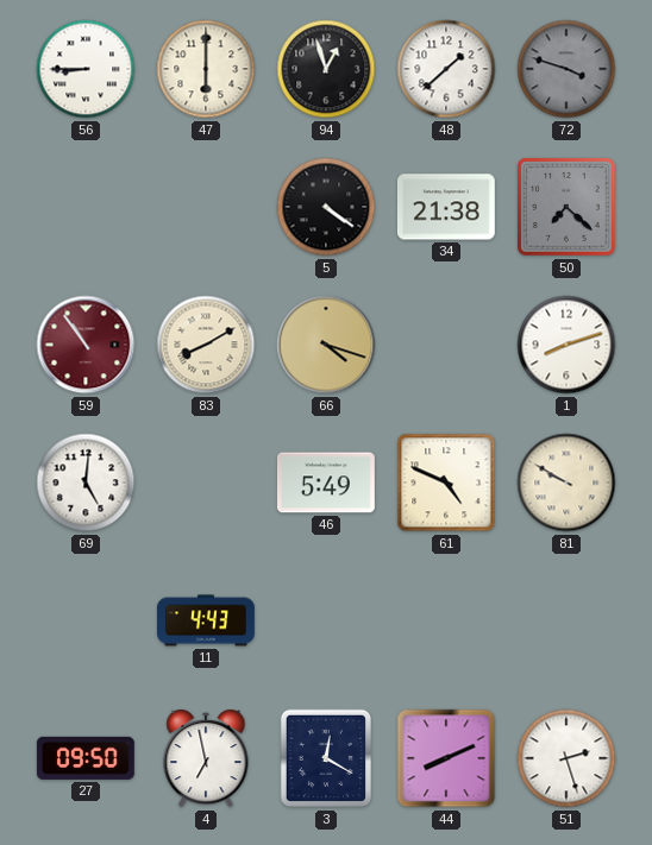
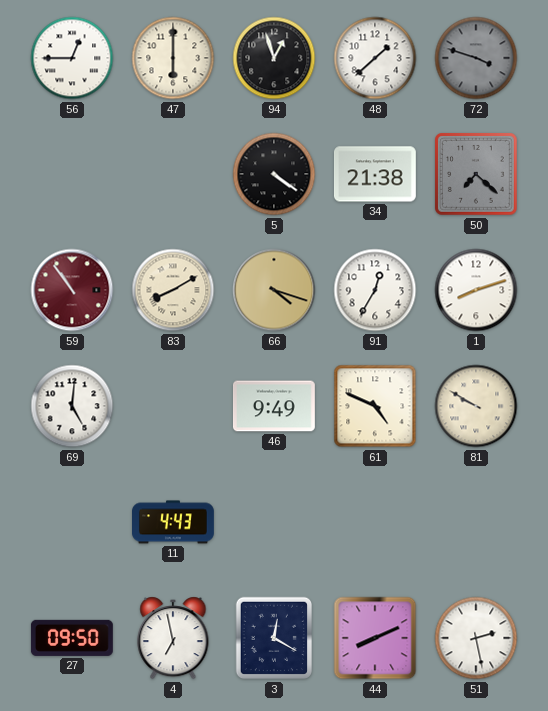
56: 8:45 -> 12:45 (72, 58)
91: none -> 12:35 (375, 290)
46: 5:49 -> 9:49 (274, 406)
51: 2:27 -> 2:28 (476, 638)
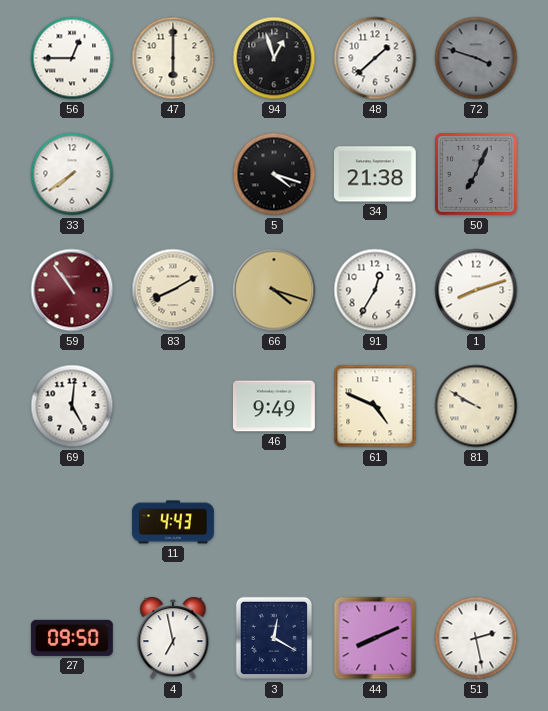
33: none -> 7:39 (72, 174)
5: 4:21 -> 4:18 (274, 174)
50: 7:22 -> 7:04 (477, 175)
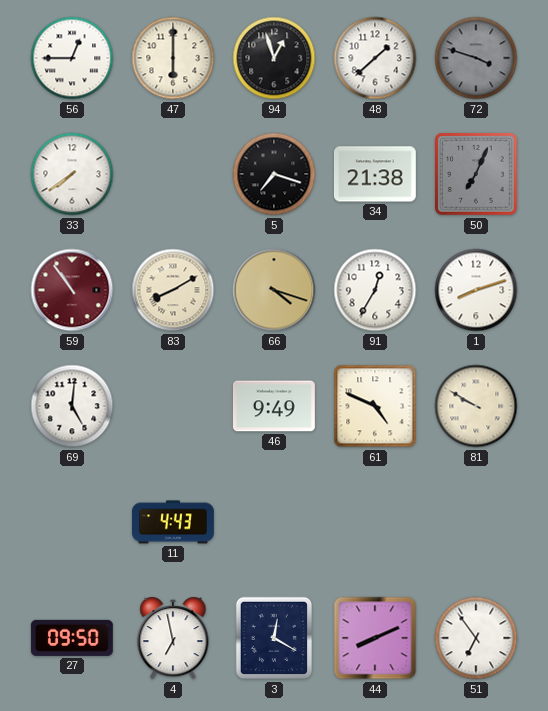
5: 4:18 -> 7:18 (274, 174)
51: 2:28 -> 6:54 (476, 638)
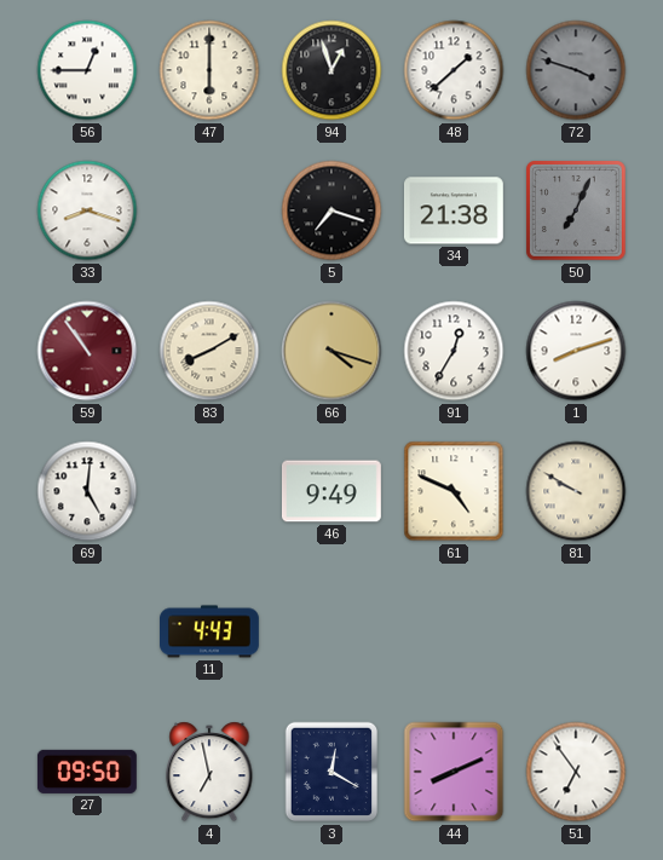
33: 7:39 -> 8:18 (87, 210)
